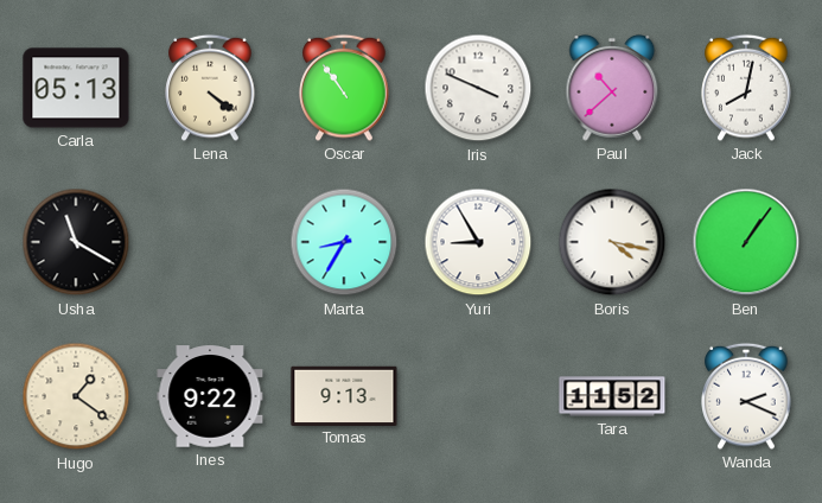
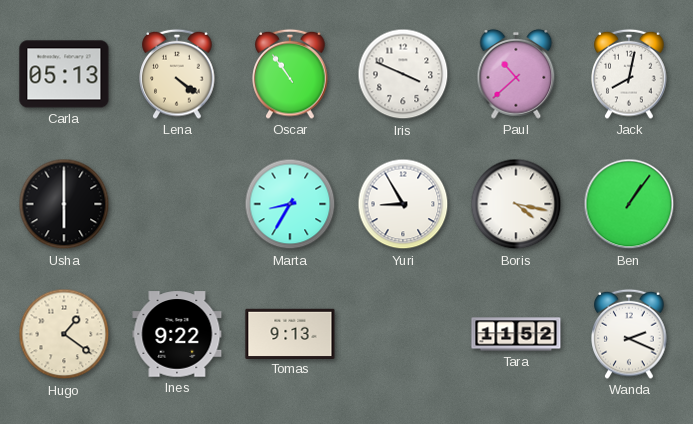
Usha: 11:20 -> 6:00 (64, 204)
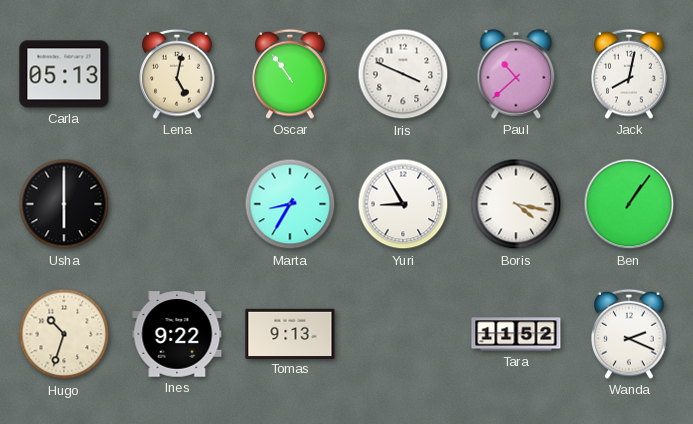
Lena: 4:21 -> 5:02 (177, 74)
Hugo: 1:21 -> 10:33 (64, 334)
